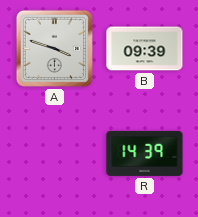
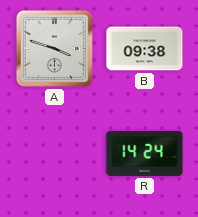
B: 09:39 -> 09:38 (145, 49)
R: 14:39 -> 14:24 (145, 153)
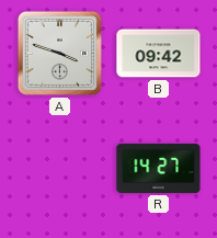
B: 09:38 -> 09:42 (159, 54)
R: 14:24 -> 14:27 (159, 168)
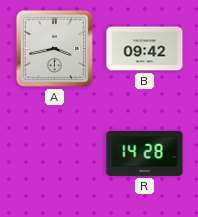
A: 3:48 -> 3:43 (54, 48)
R: 14:27 -> 14:28 (145, 153)
